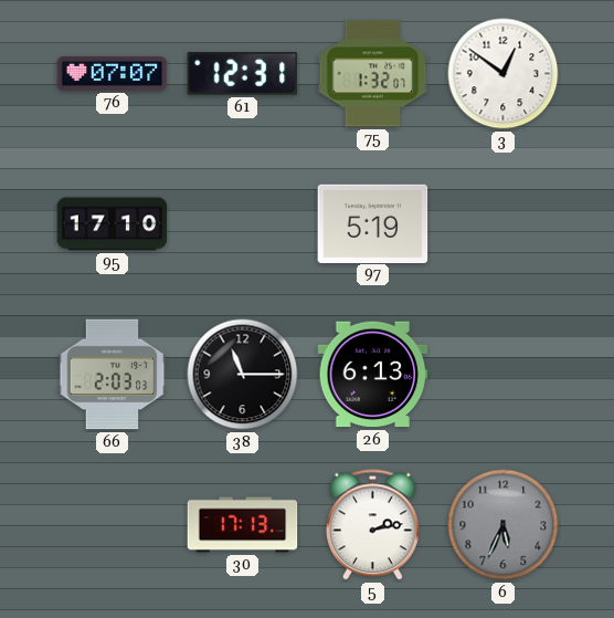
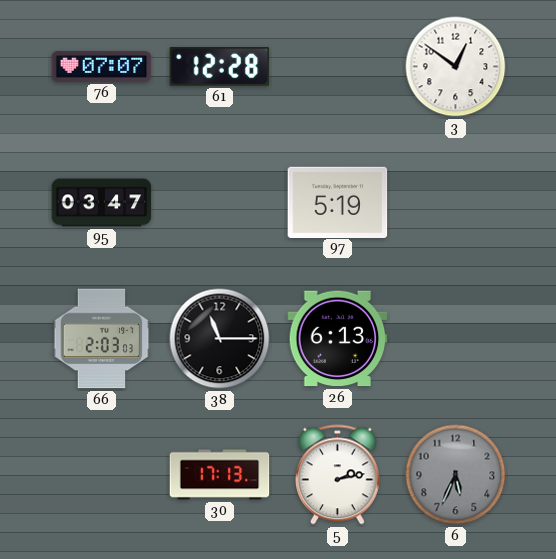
61: 12:31 -> 12:28 (220, 67)
75: 1:32 -> none (373, 74)
95: 17:10 -> 03:47 (102, 203)
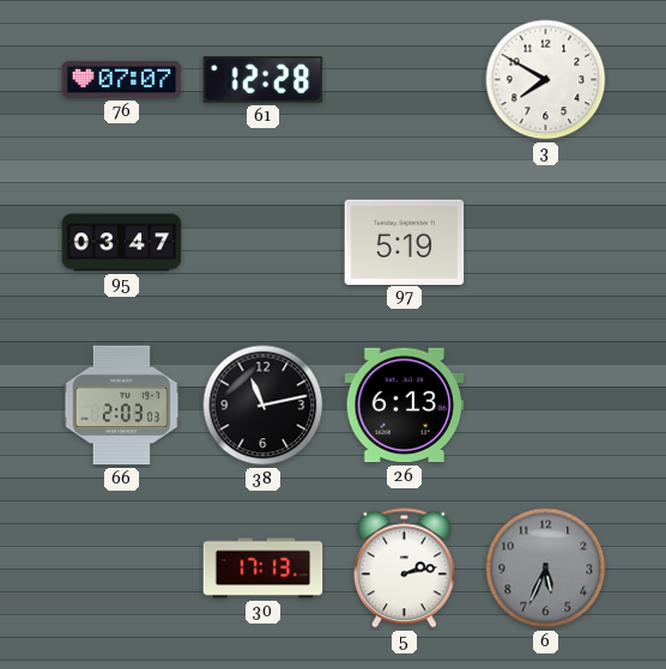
3: 12:51 -> 7:50 (546, 80)
38: 11:15 -> 11:13 (264, 406)
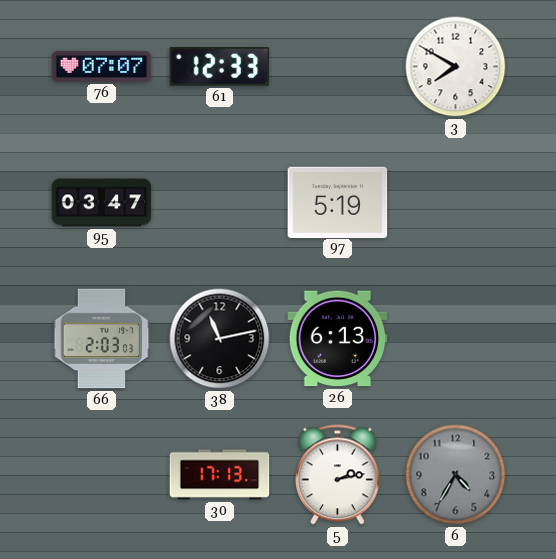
61: 12:28 -> 12:33 (220, 67)
6: 5:34 -> 4:35 (456, 475)
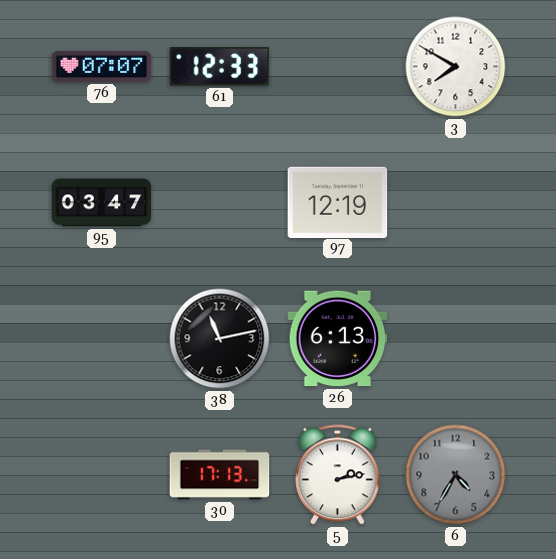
97: 5:19 -> 12:19 (338, 202)
66: 2:03 -> none (102, 339)
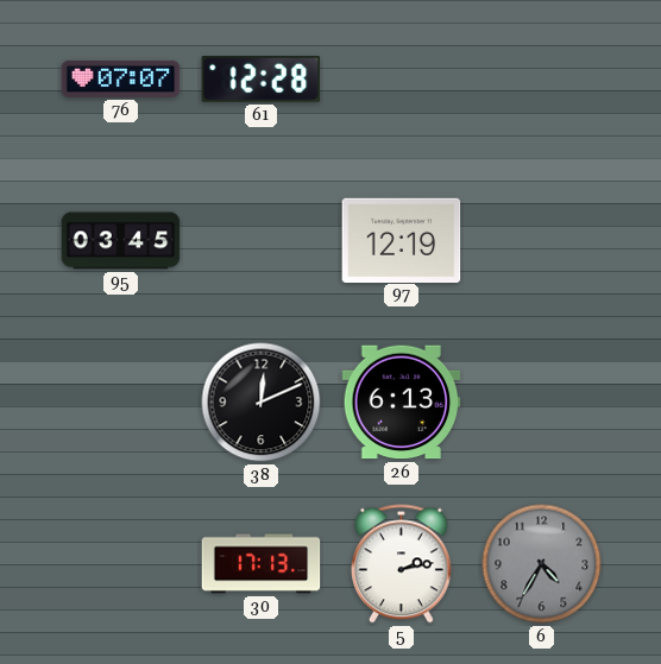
61: 12:33 -> 12:28 (262, 80)
3: 7:50 -> none (456, 67)
95: 03:47 -> 03:45 (121, 241)
38: 11:13 -> 12:11 (262, 403)
